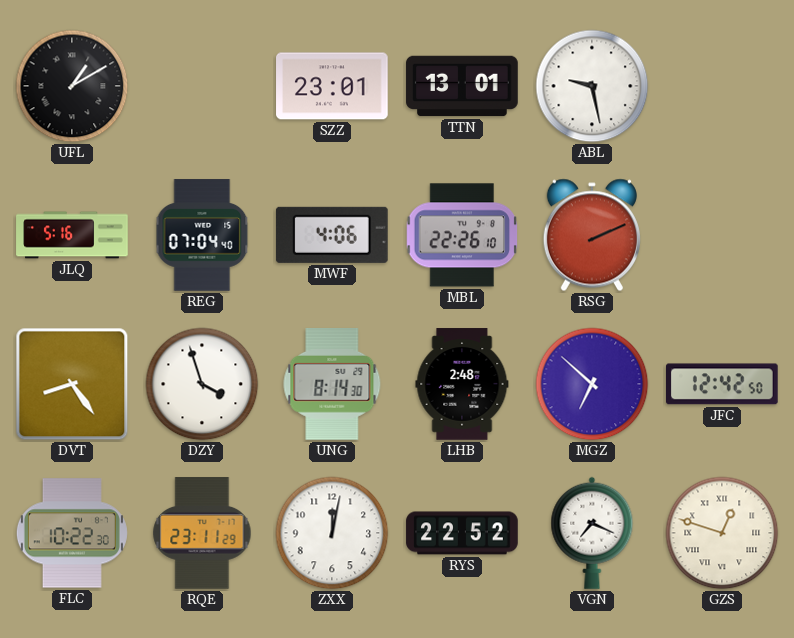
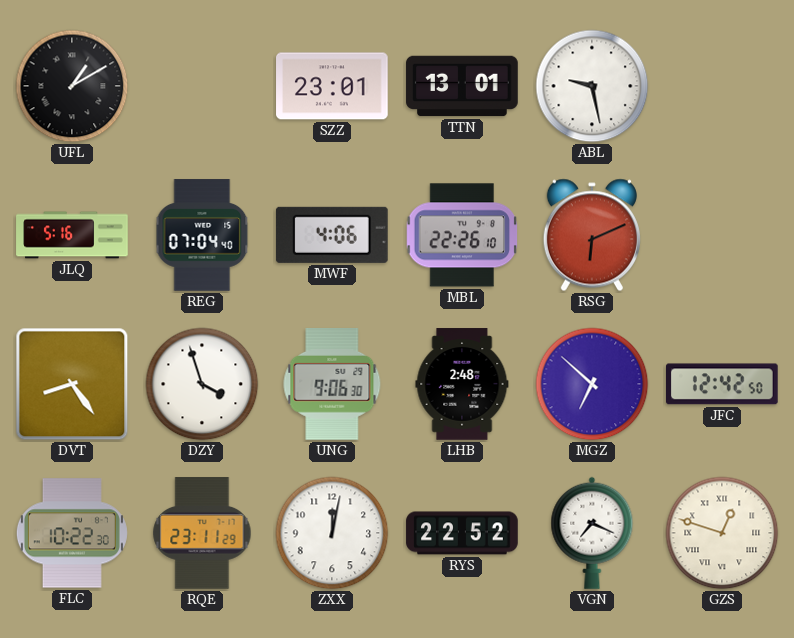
RSG: 2:11 -> 6:11 (592, 235)
UNG: 8:14 -> 9:06 (332, 385)
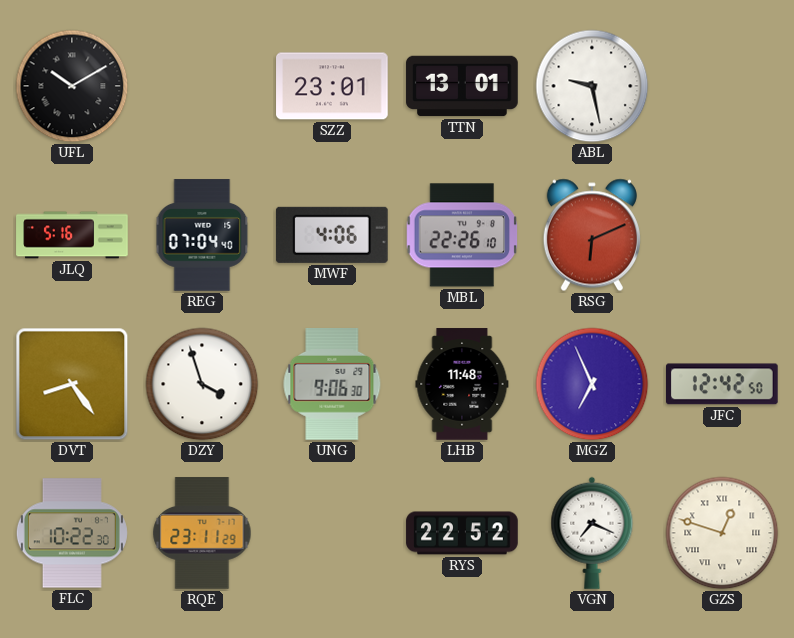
UFL: 1:10 -> 10:10 (72, 86)
LHB: 2:48 -> 11:48 (462, 384)
MGZ: 6:52 -> 6:56 (592, 384)
ZXX: 12:02 -> none (332, 533)
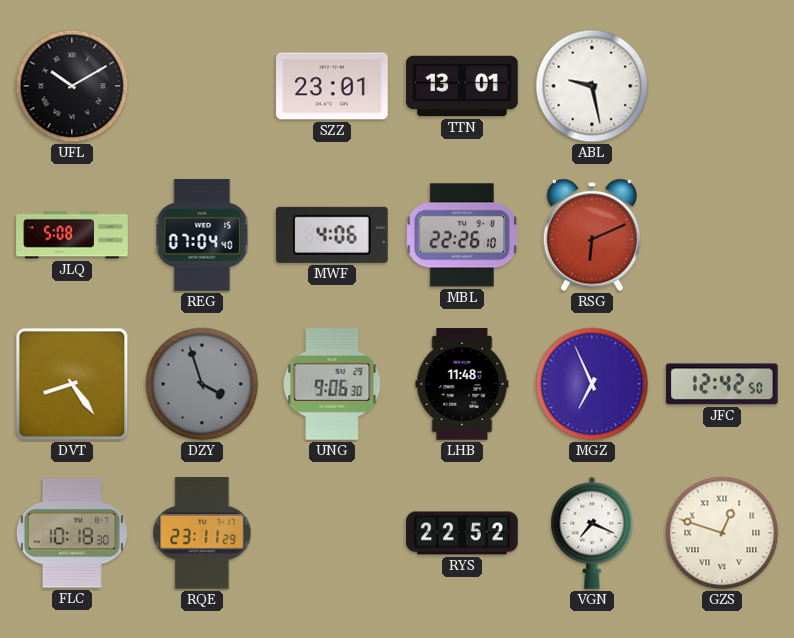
JLQ: 5:16 -> 5:08 (72, 235)
DZY dial: white -> grey (202, 384)
FLC: 10:22 -> 10:18 (72, 533)
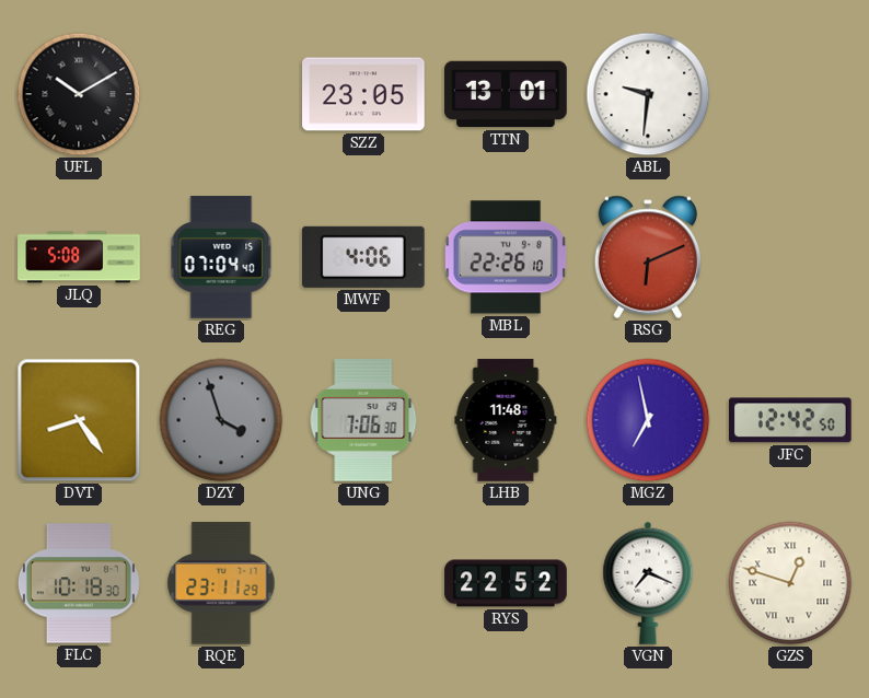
SZZ: 23:01 -> 23:05 (363, 94)
ABL: 9:28 -> 9:31 (648, 94)
UNG: 9:06 -> 7:06 (363, 421)
MGZ: 6:56 -> 6:58 (648, 420)
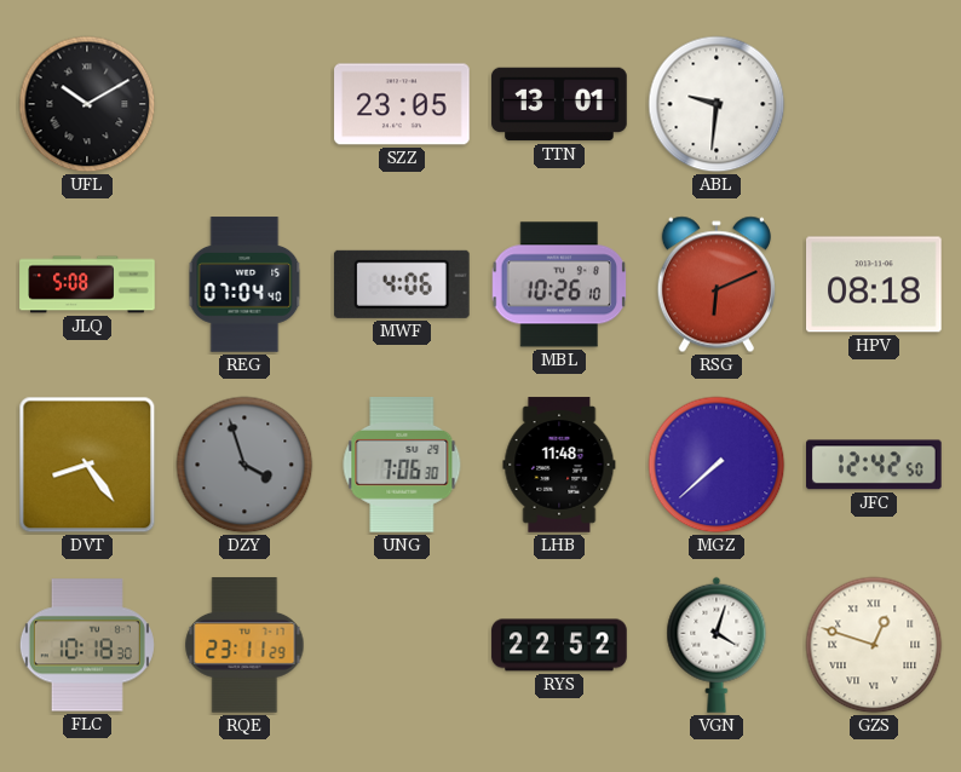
MBL: 22:26 -> 10:26 (559, 284)
HPV: none -> 08:18 (875, 284)
MGZ: 6:58 -> 7:38 (717, 465)
VGN: 7:19 -> 4:03 (717, 645)
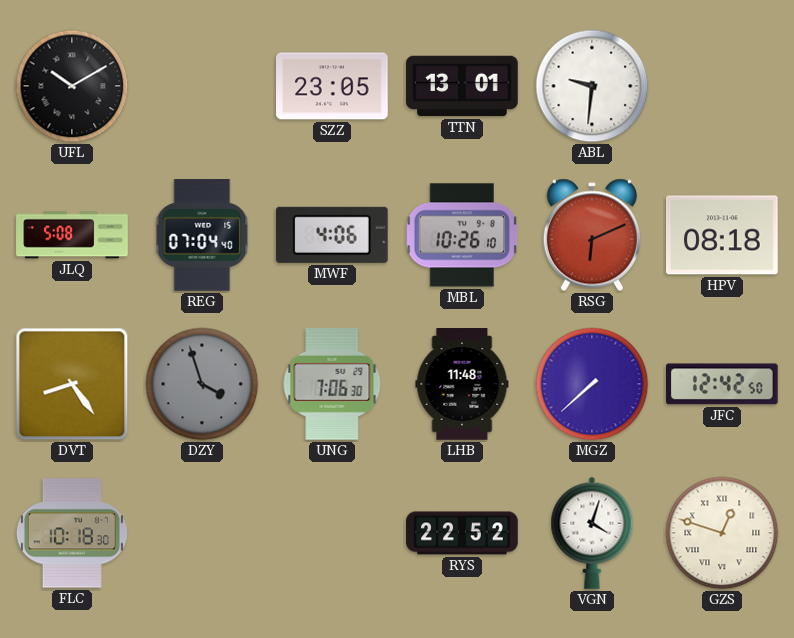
RQE: 23:11 -> none (244, 645)
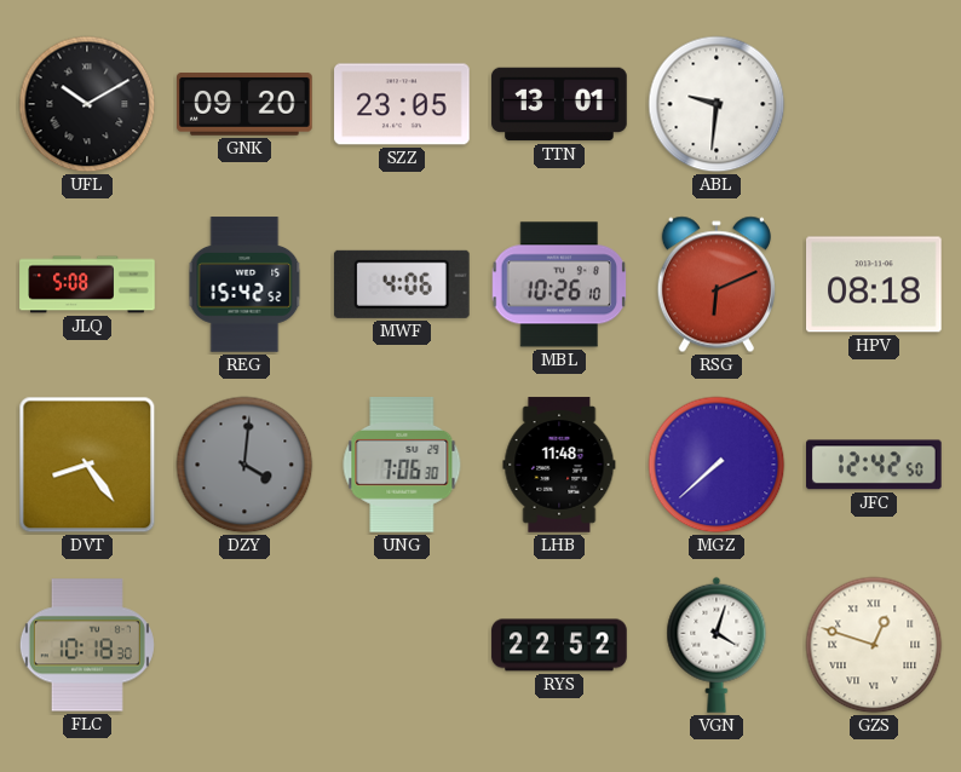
GNK: none -> 09:20 (246, 105)
REG: 07:04 -> 15:42 (244, 284)
DZY: 3:57 -> 4:01 (244, 465)
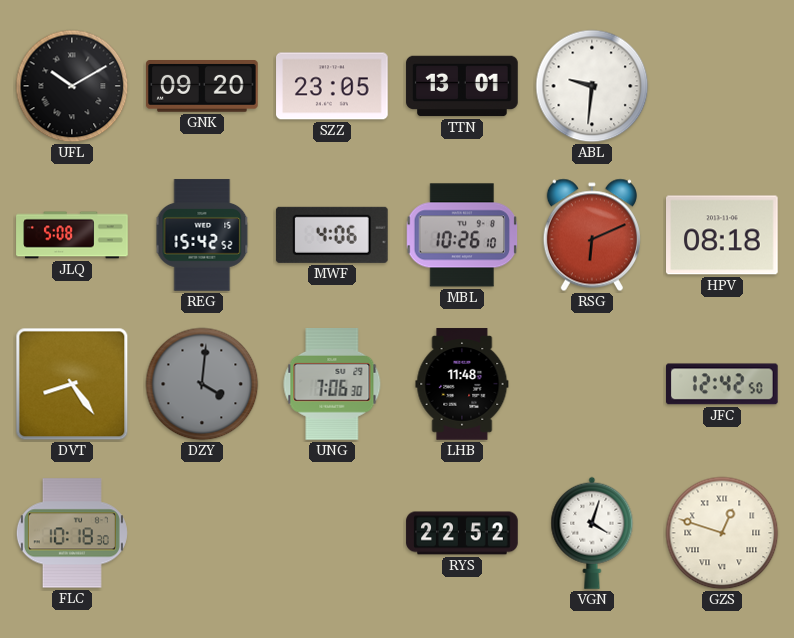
MGZ: 7:38 -> none (717, 465)
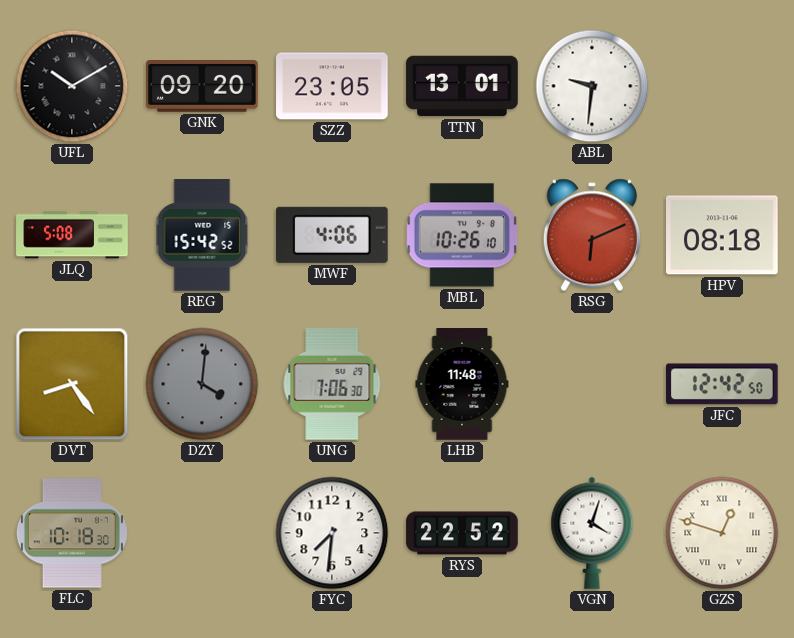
FYC: none -> 7:31 (332, 533)
